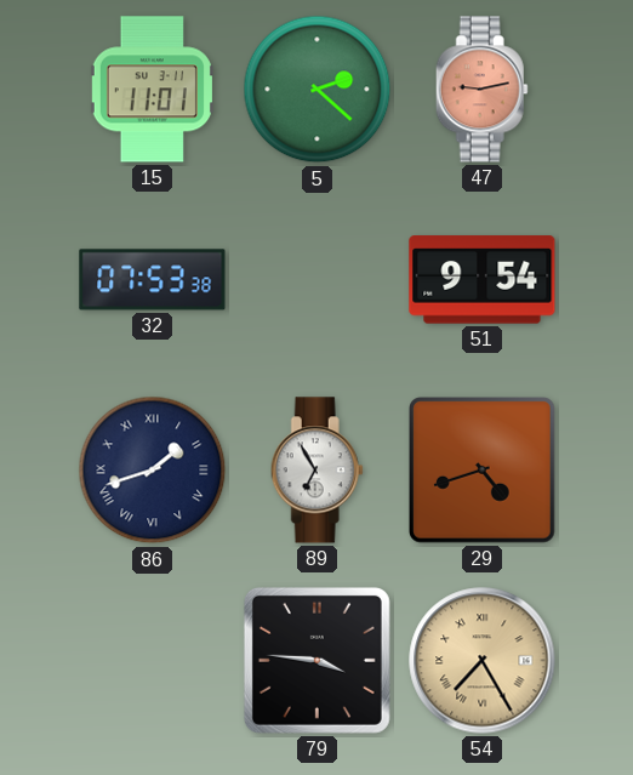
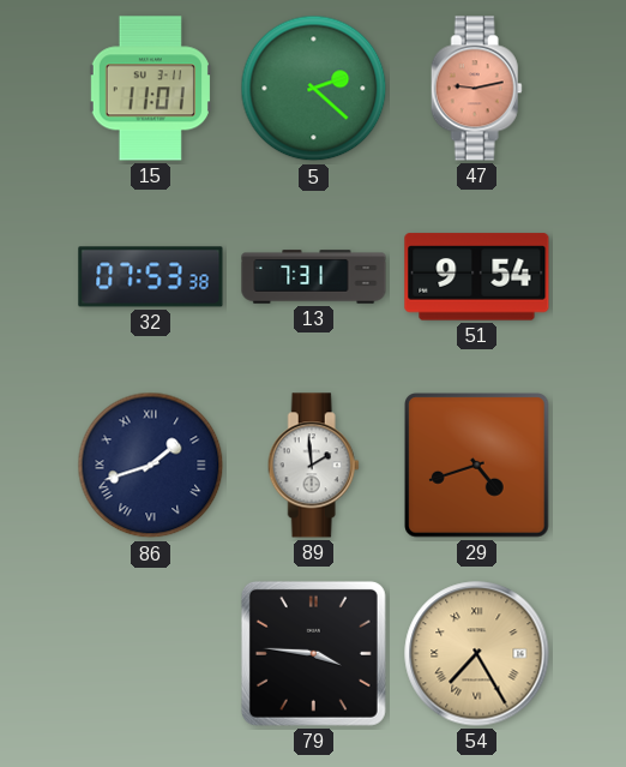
13: none -> 7:31 (314, 277)
89: 6:55 -> 1:59 (313, 466)
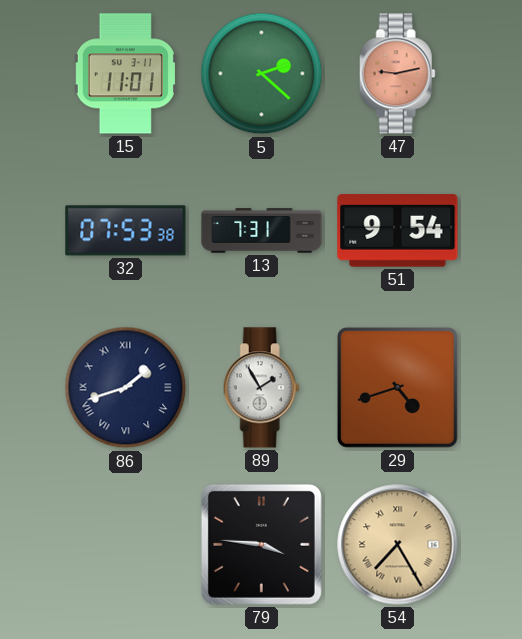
89: 1:59 -> 1:55 (261, 388)
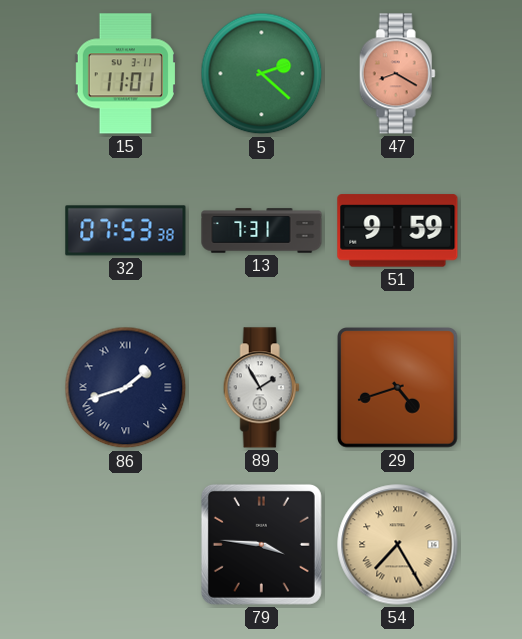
47: 9:13 -> 8:20 (397, 74)
51: 9:54 -> 9:59 (398, 231)
